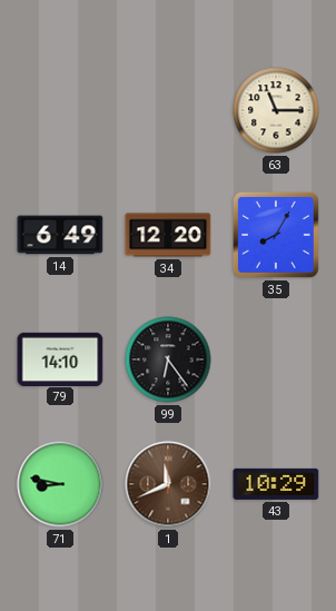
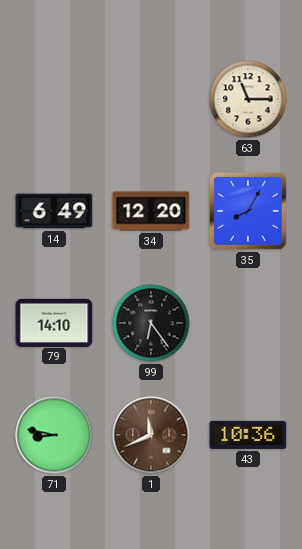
43: 10:29 -> 10:36 (248, 435)
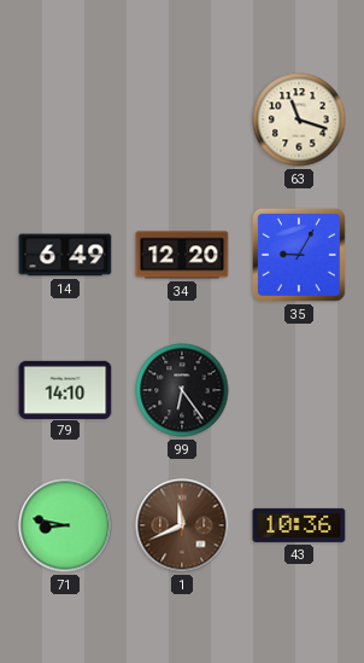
63: 11:15 -> 11:18 (299, 120)
35: 8:05 -> 9:05 (299, 255)
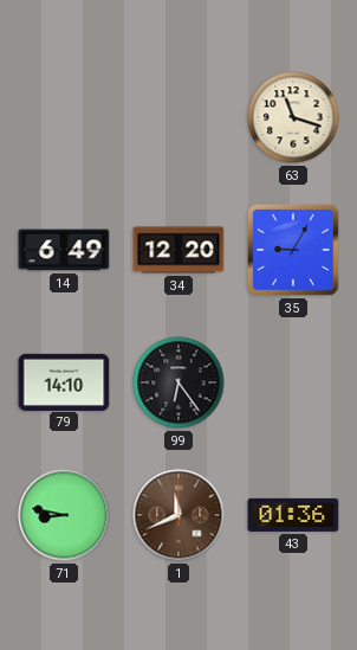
43: 10:36 -> 01:36 (293, 515)
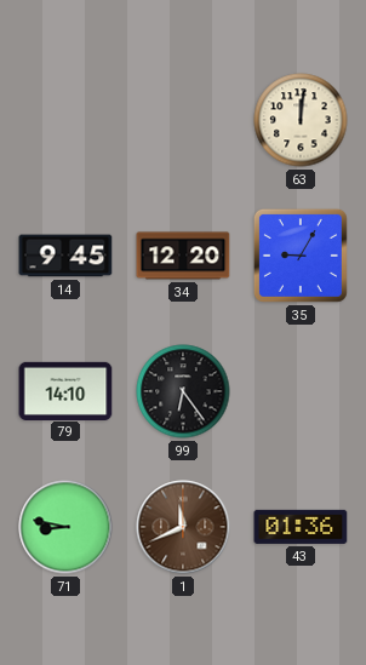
63: 11:18 -> 12:01 (301, 120)
14: 6:49 -> 9:45 (65, 256)
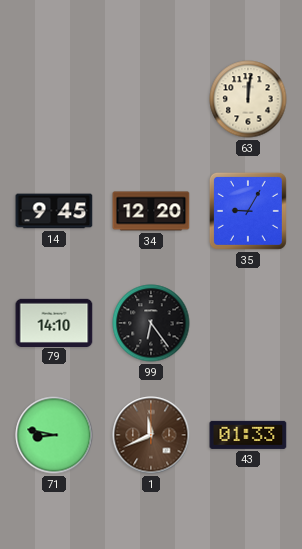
43: 01:36 -> 01:33 (248, 435)
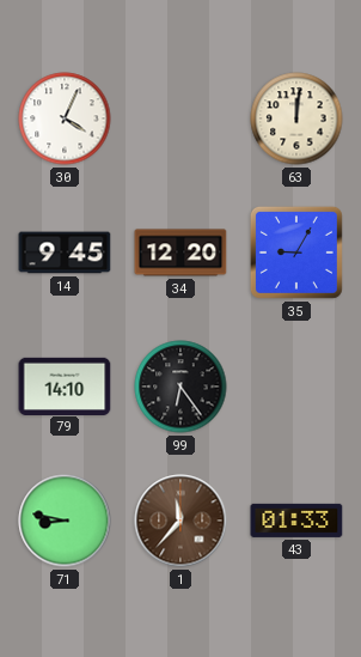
30: none -> 4:04 (65, 118)
1: 11:41 -> 11:37 (180, 521)
